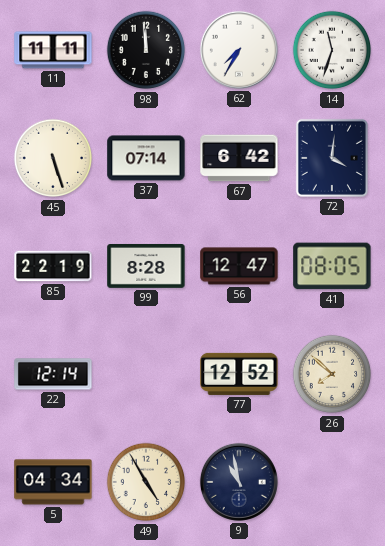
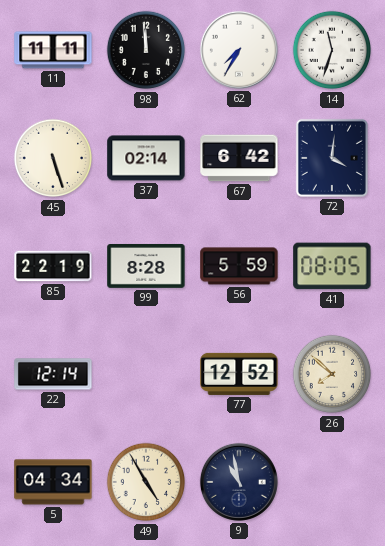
37: 07:14 -> 02:14 (146, 158)
56: 12:47 -> 5:59 (239, 266)
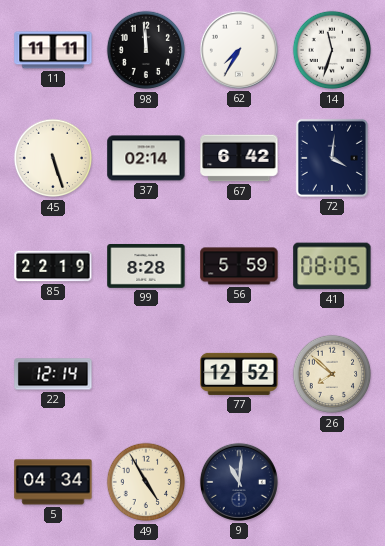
9: 10:58 -> 11:01 (239, 482)
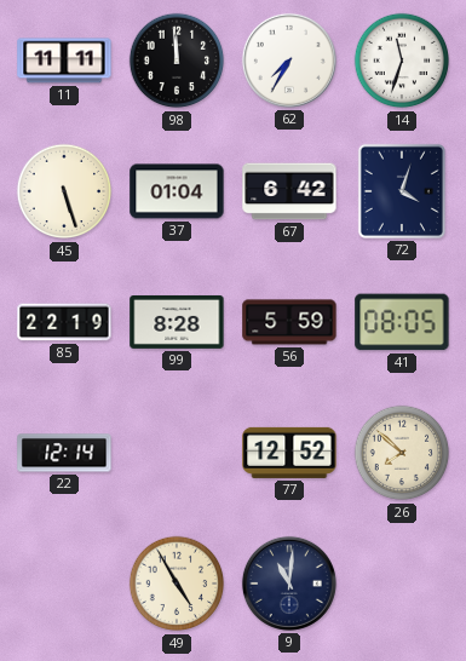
37: 02:14 -> 01:04 (177, 191)
72: 4:01 -> 4:03 (402, 191)
5: 04:34 -> none (53, 482)
